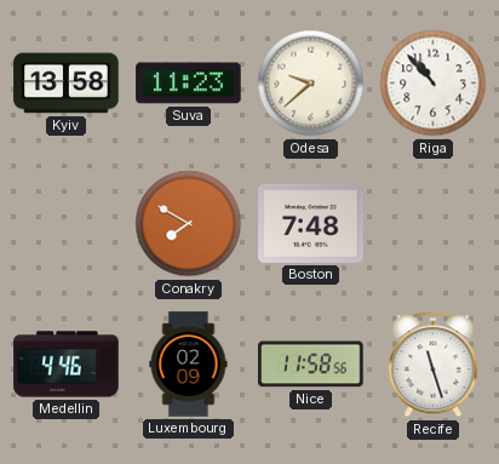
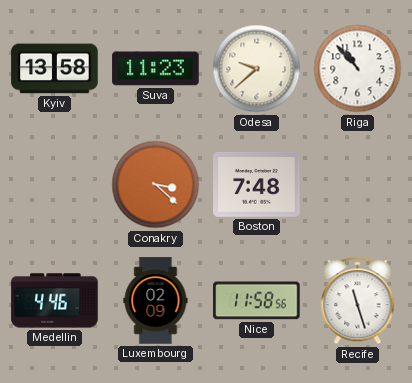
Conakry: 7:50 -> 3:22 (156, 185)
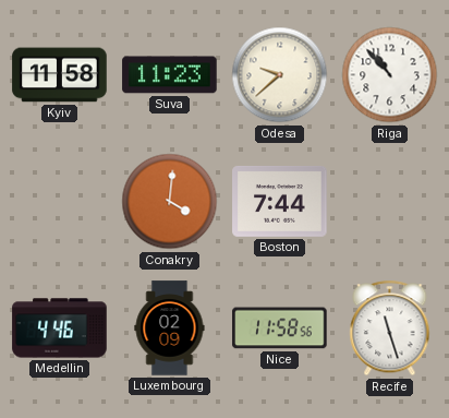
Kyiv: 13:58 -> 11:58 (60, 75)
Conakry: 3:22 -> 4:01 (170, 202)
Boston: 7:48 -> 7:44 (280, 201)
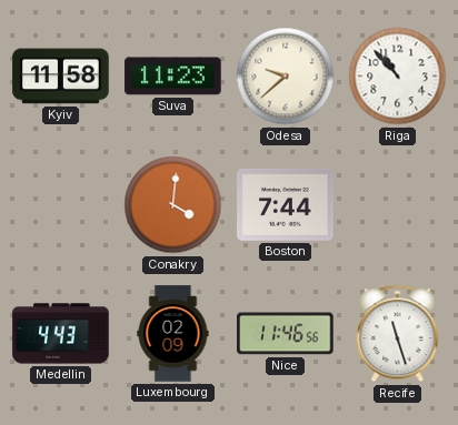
Medellin: 4:46 -> 4:43 (61, 334)
Nice: 11:58 -> 11:46 (286, 334)
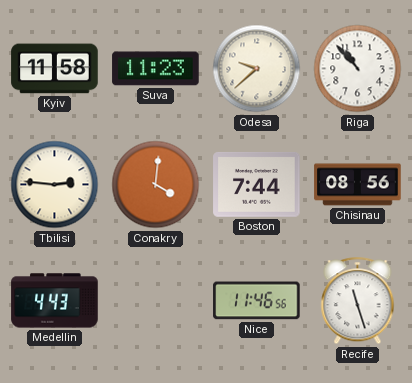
Tbilisi: none -> 2:46 (55, 185)
Chisinau: none -> 08:56 (358, 185)
Luxembourg: 02:09 -> none (173, 334)
